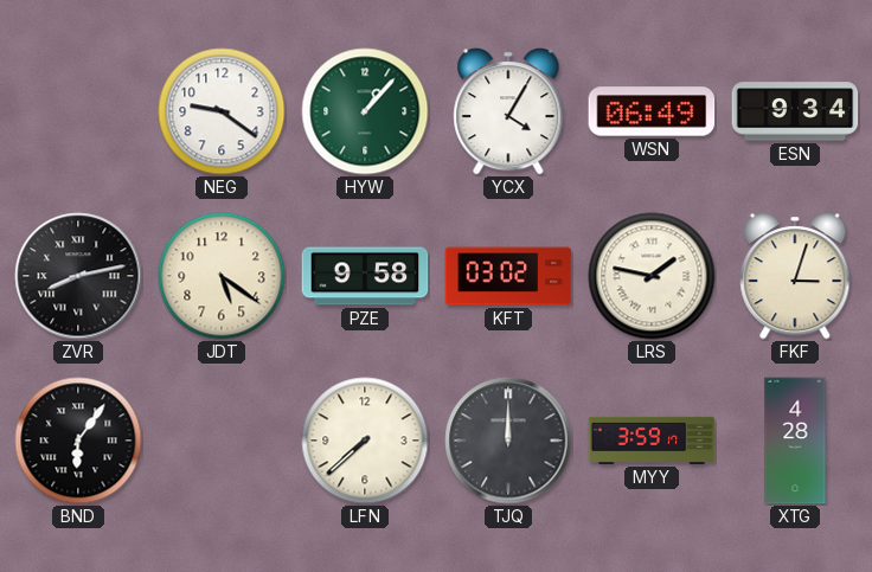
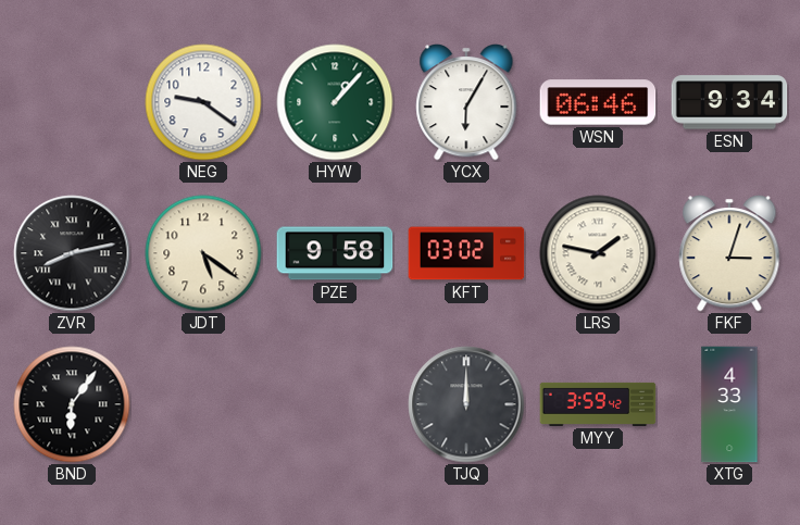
YCX: 4:05 -> 6:05 (466, 103)
WSN: 06:49 -> 06:46 (598, 102)
LFN: 7:38 -> none (365, 441)
MYY: 3:59:17 -> 3:59:42 (598, 404)
XTG: 4:28 -> 4:33 (729, 404)
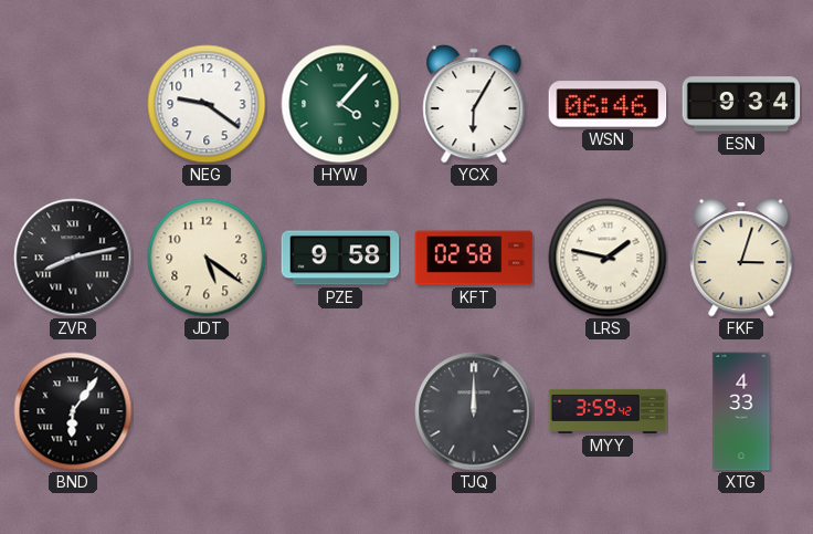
HYW: 1:07 -> 4:07 (340, 104)
KFT: 03:02 -> 02:58 (474, 258)
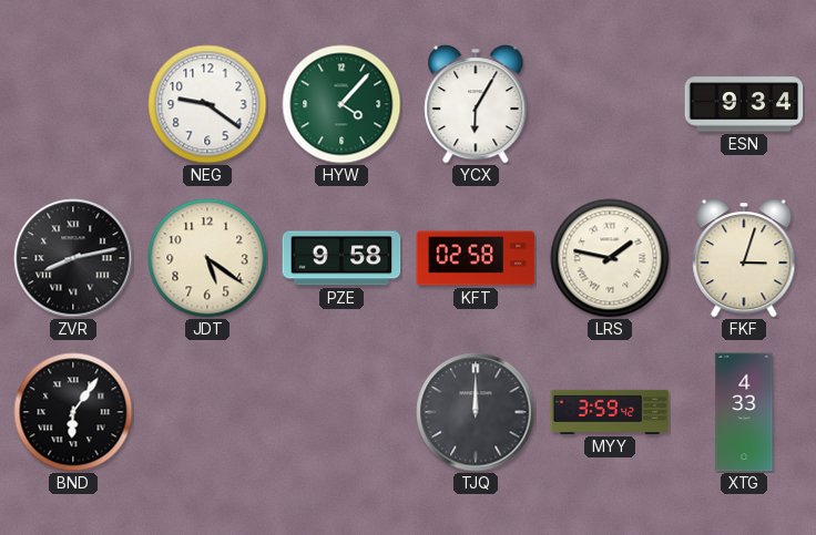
WSN: 06:46 -> none (608, 104)
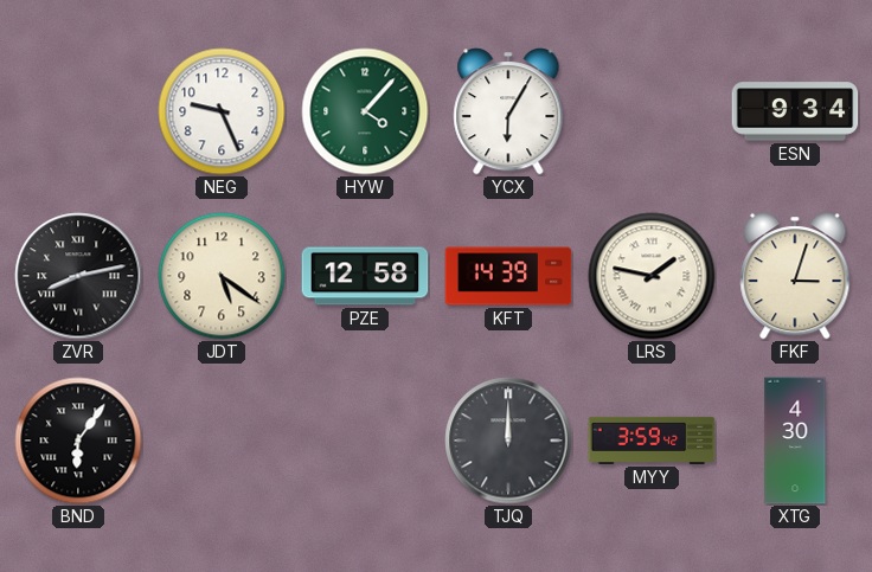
NEG: 9:21 -> 9:26 (222, 111)
PZE: 9:58 -> 12:58 (365, 276)
KFT: 02:58 -> 14:39 (508, 276)
XTG: 4:33 -> 4:30 (795, 441)
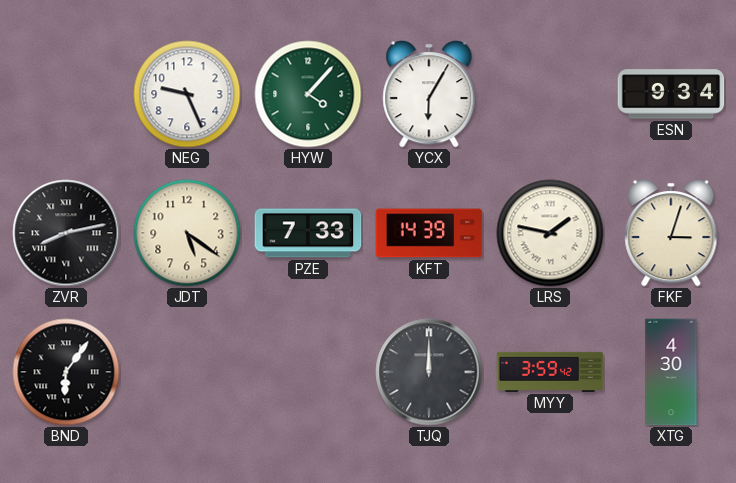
PZE: 12:58 -> 7:33 (308, 233)
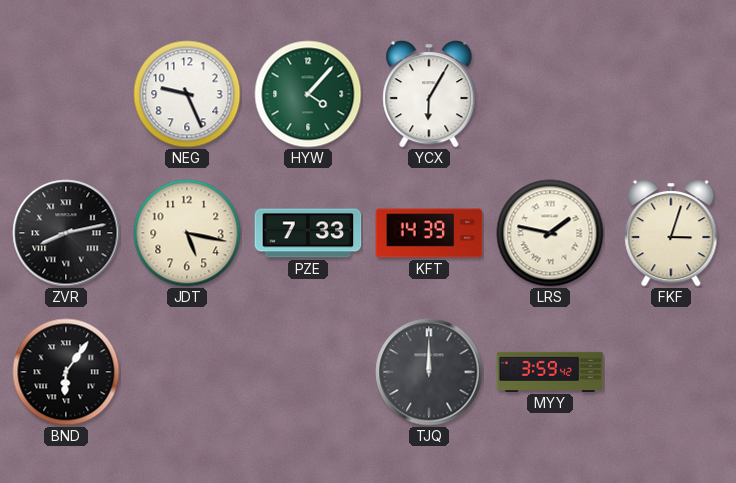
ESN: 9:34 -> none (671, 94)
JDT: 5:21 -> 5:17 (187, 233)
XTG: 4:30 -> none (671, 372)
